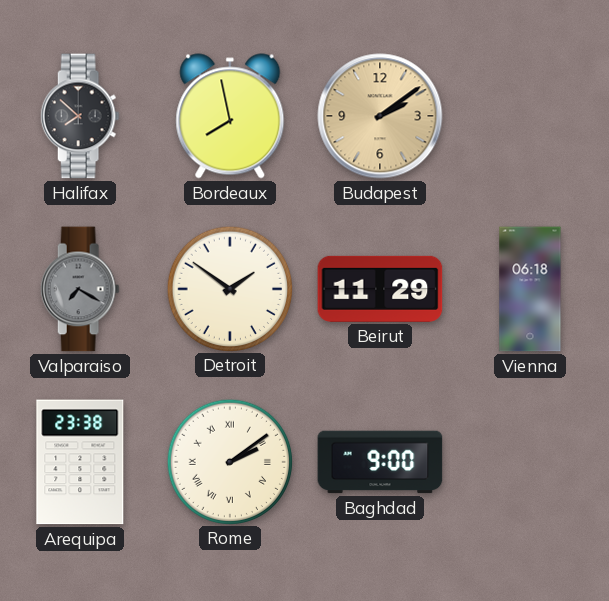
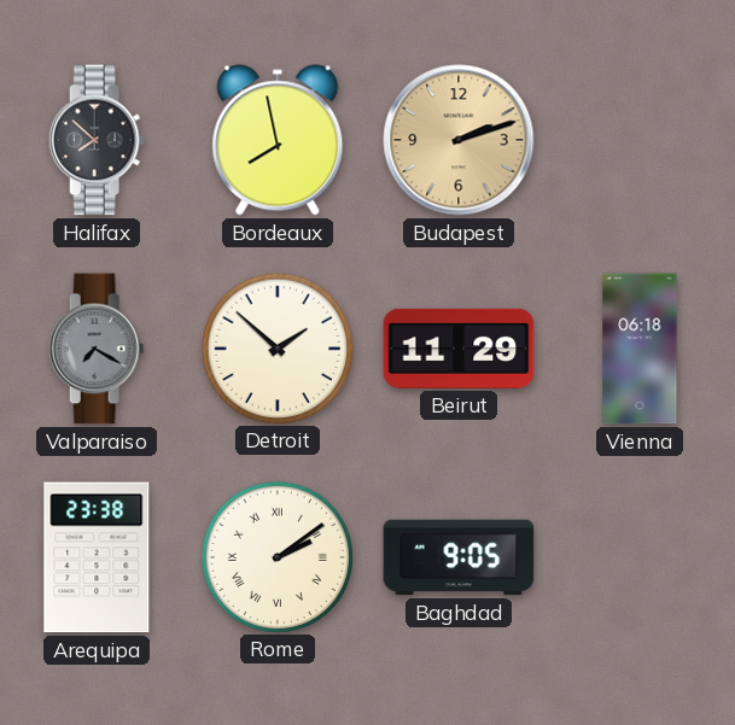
Budapest: 2:09 -> 2:12 (459, 140)
Detroit: 1:51 -> 1:52 (276, 347)
Baghdad: 9:00 -> 9:05 (459, 557)
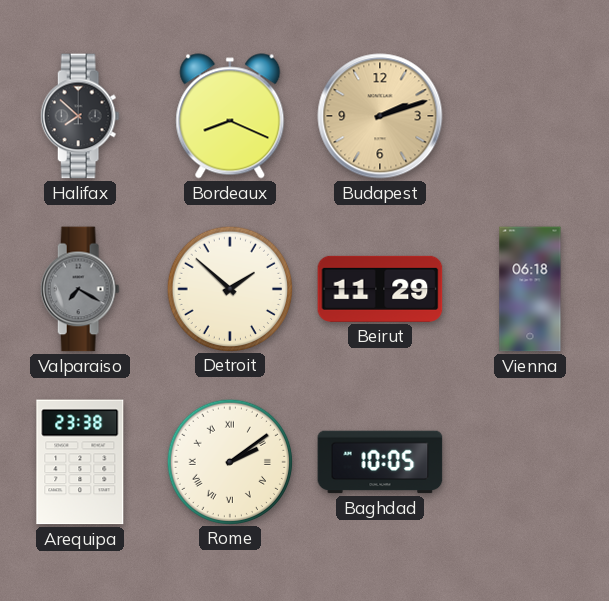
Bordeaux: 7:58 -> 8:19 (230, 116)
Baghdad: 9:05 -> 10:05 (380, 462)
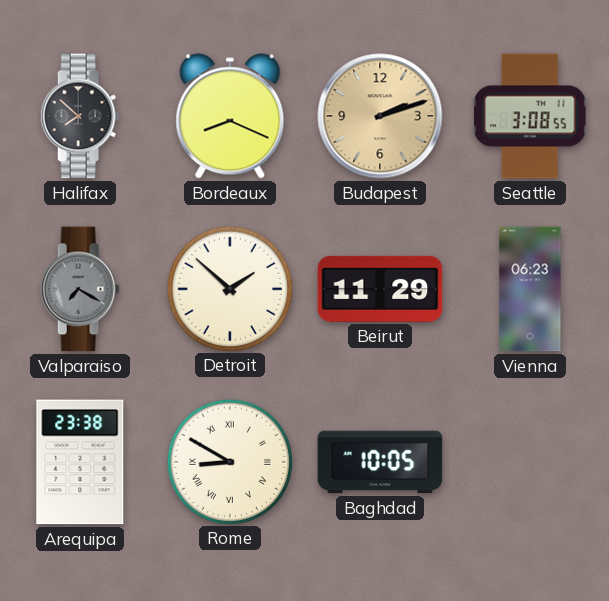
Seattle: none -> 3:08 (531, 116)
Vienna: 06:18 -> 06:23 (530, 289)
Rome: 2:09 -> 8:50 (229, 461)
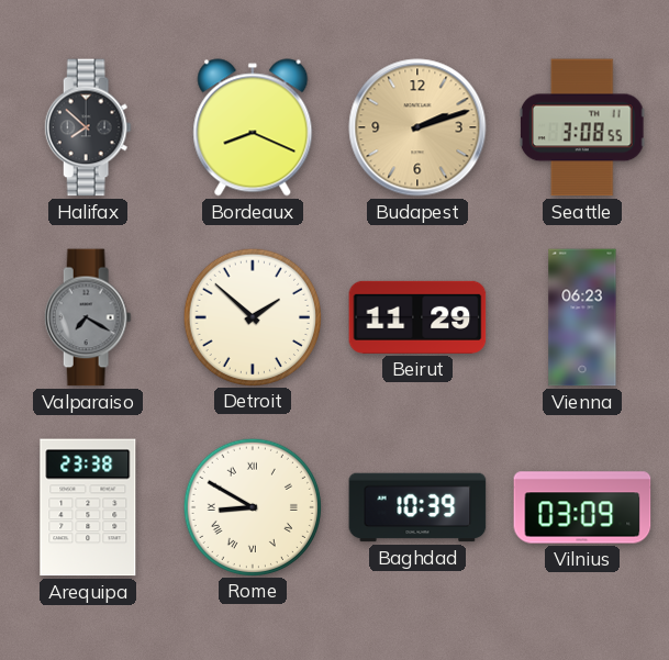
Baghdad: 10:05 -> 10:39 (417, 507)
Vilnius: none -> 03:09 (582, 507)
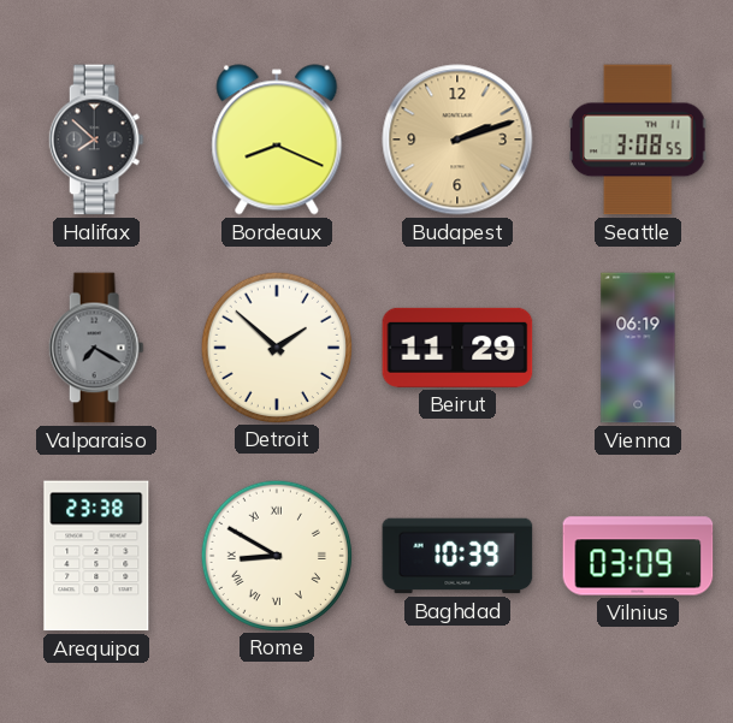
Vienna: 06:23 -> 06:19 (638, 348)
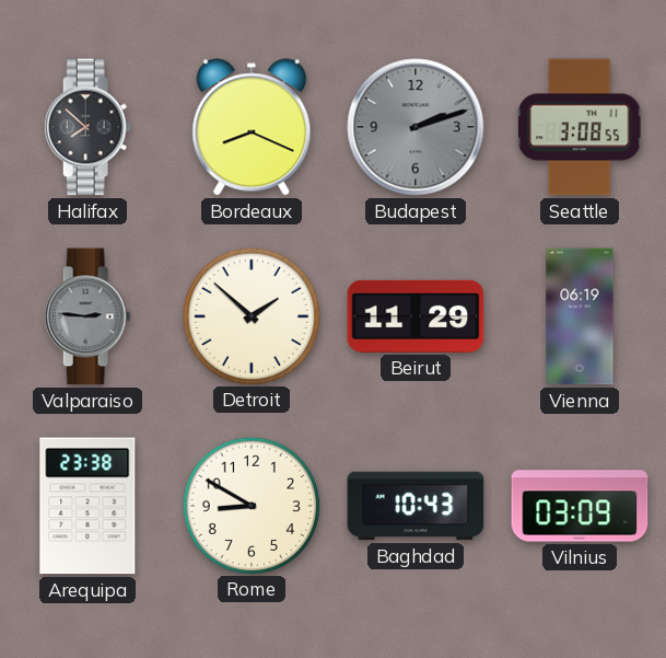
Budapest dial: champagne -> grey (416, 127)
Valparaiso: 7:20 -> 2:46 (87, 316)
Rome numerals: Roman -> Arabic (250, 505)
Baghdad: 10:39 -> 10:43 (416, 506)
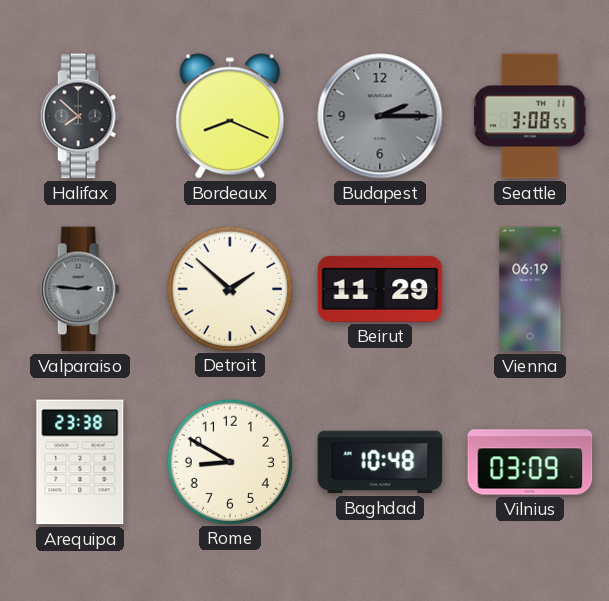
Budapest: 2:12 -> 2:15 (380, 116)
Baghdad: 10:43 -> 10:48 (380, 462)
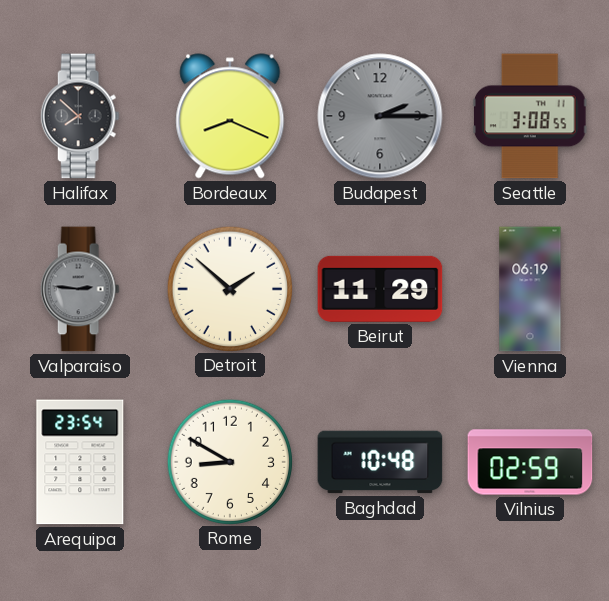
Arequipa: 23:38 -> 23:54 (80, 462)
Vilnius: 03:09 -> 02:59 (530, 462)
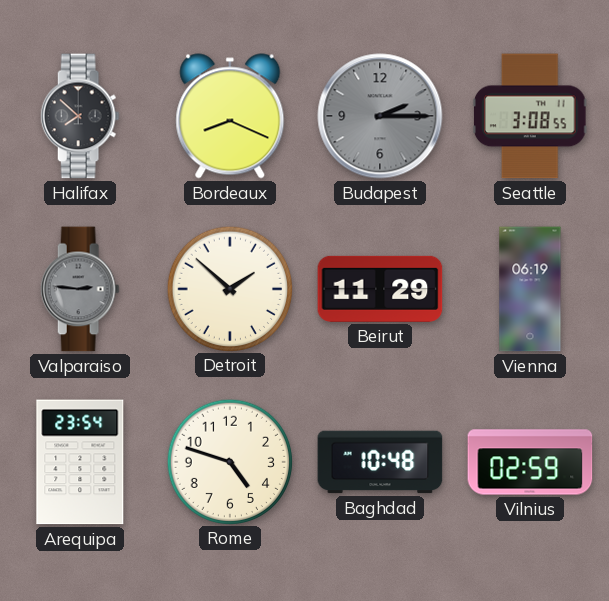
Rome: 8:50 -> 4:48 (229, 461)
